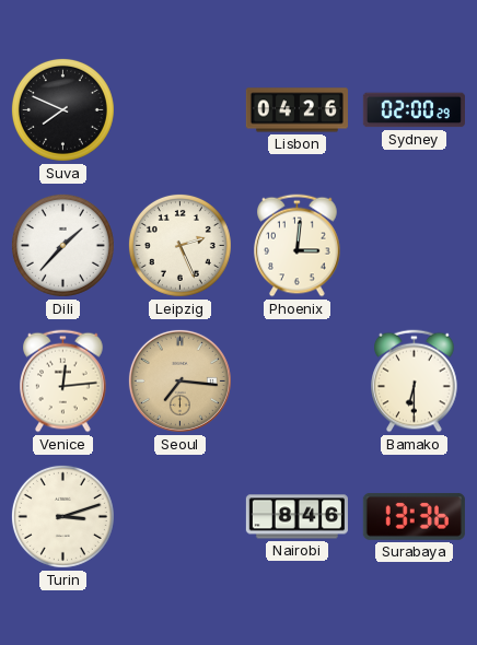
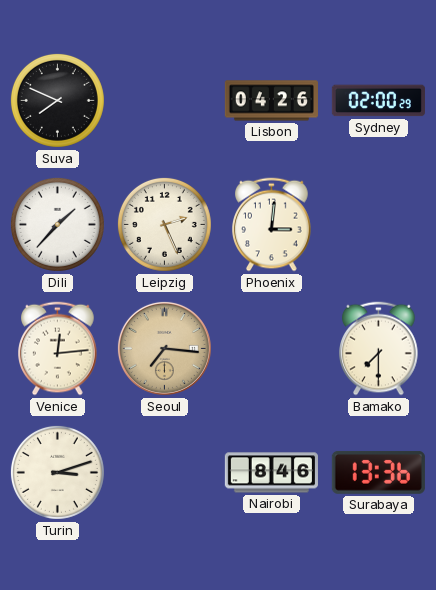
Bamako: 6:30 -> 7:30 (379, 349)
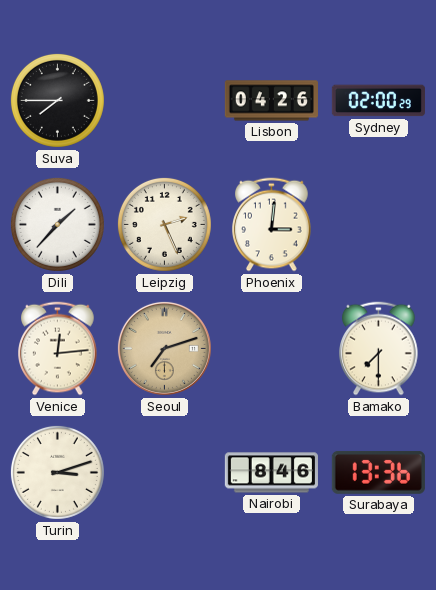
Suva: 7:49 -> 7:45 (57, 100)
Seoul: 7:16 -> 7:12 (164, 348)
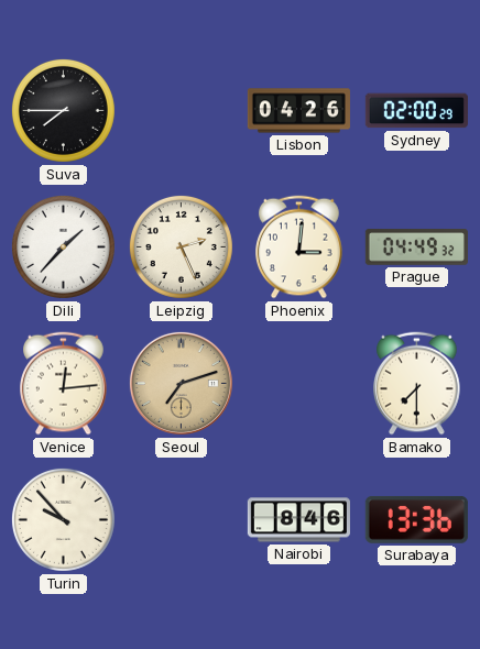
Prague: none -> 04:49 (416, 248)
Turin: 3:12 -> 9:53 (63, 519)
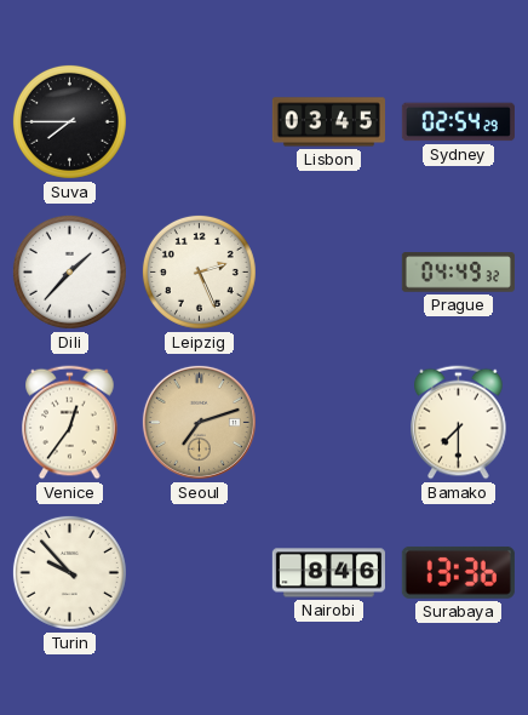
Lisbon: 04:26 -> 03:45 (328, 122)
Sydney: 02:00 -> 02:54 (458, 122)
Phoenix: 3:01 -> none (299, 248)
Venice: 12:14 -> 12:36 (70, 423)
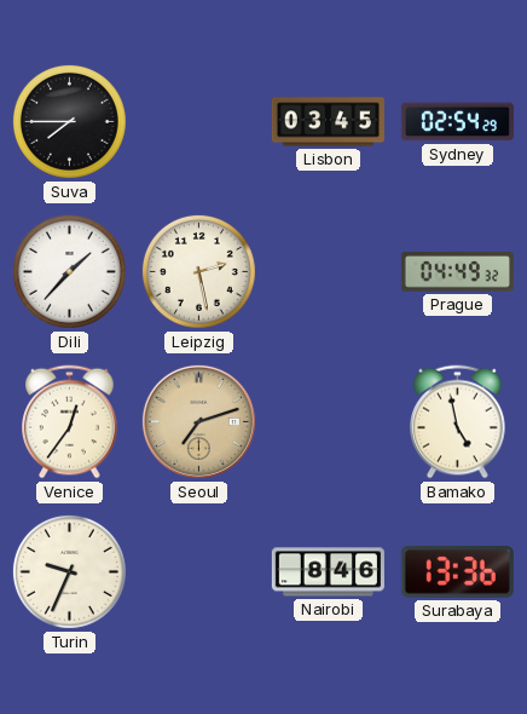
Leipzig: 2:26 -> 2:28 (198, 271)
Bamako: 7:30 -> 4:58 (458, 422)
Turin: 9:53 -> 9:34 (69, 571)
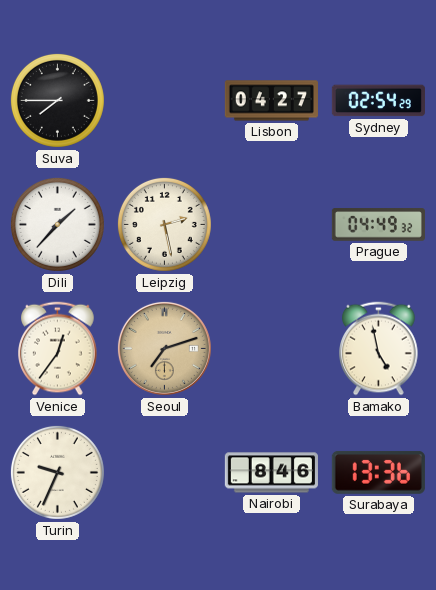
Lisbon: 03:45 -> 04:27 (271, 101)
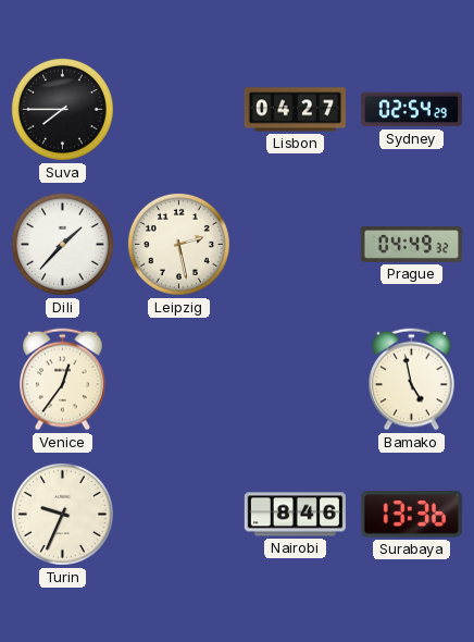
Seoul: 7:12 -> none (164, 348)
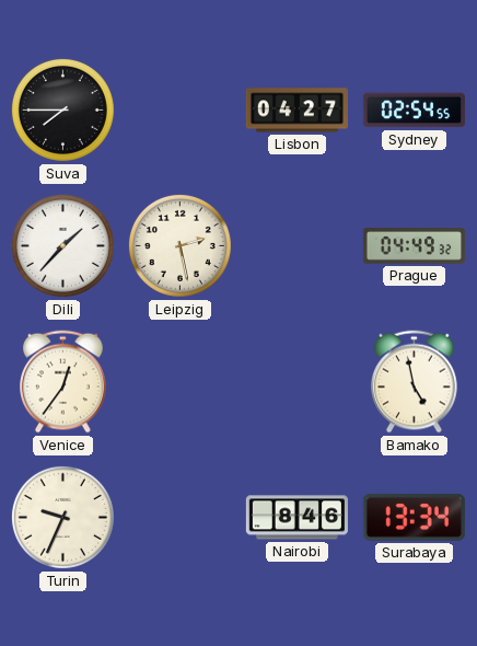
Sydney: 02:54:29 -> 02:54:55 (414, 111)
Surabaya: 13:36 -> 13:34 (414, 517)
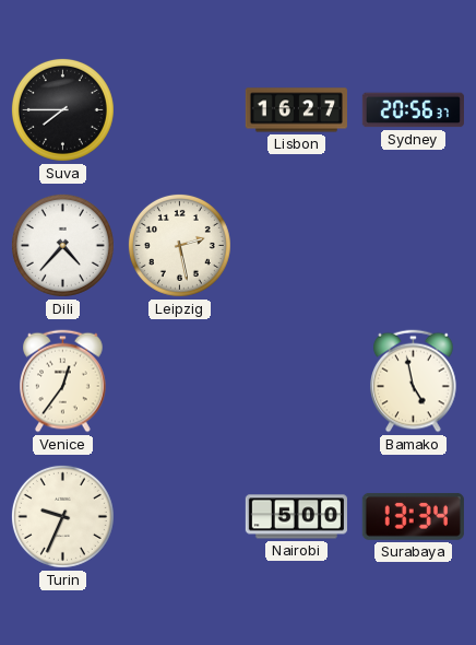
Lisbon: 04:27 -> 16:27 (296, 110)
Sydney: 02:54 -> 20:56 (413, 110)
Dili: 1:37 -> 4:37 (62, 245)
Prague: 04:49 -> none (414, 246)
Nairobi: 8:46 -> 5:00 (296, 517)
